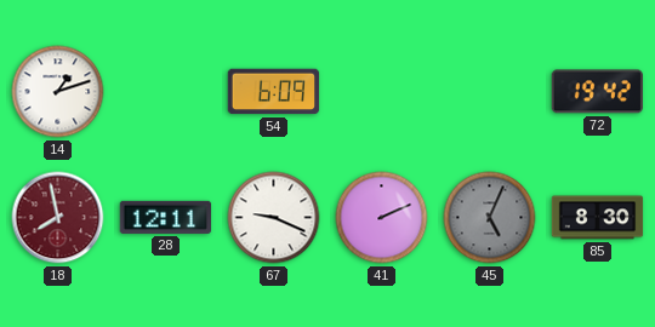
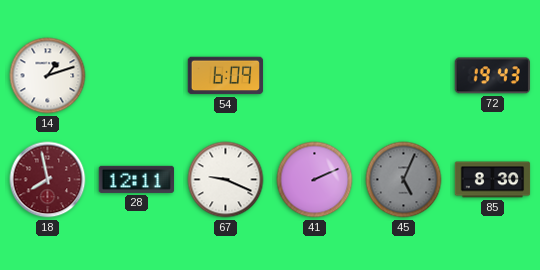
72: 19:42 -> 19:43 (492, 76)
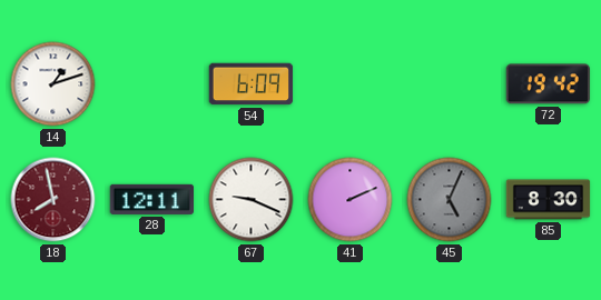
72: 19:43 -> 19:42 (548, 84)
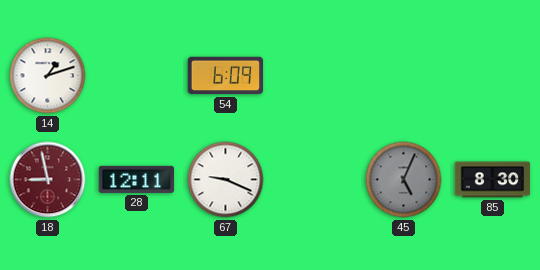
72: 19:42 -> none (548, 84)
18: 7:58 -> 8:58 (48, 180)
41: 2:11 -> none (351, 200)
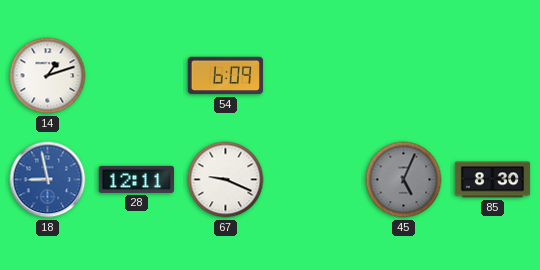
18 dial: burgundy -> blue (48, 180)
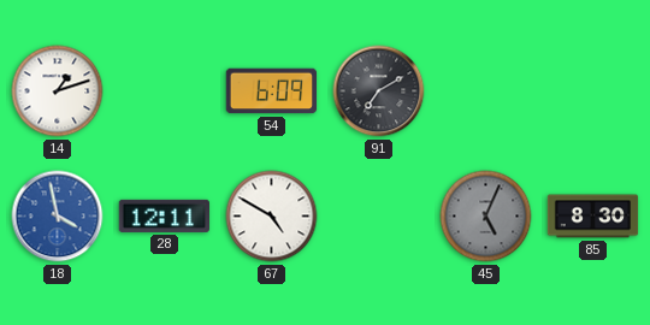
91: none -> 7:10 (379, 91)
18: 8:58 -> 3:58 (58, 217)
67: 9:19 -> 4:50 (272, 217)
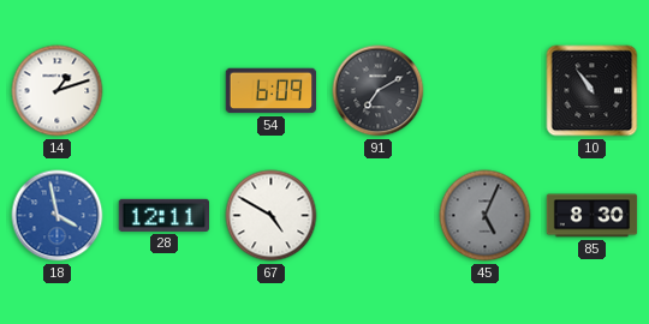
10: none -> 10:54 (593, 91)
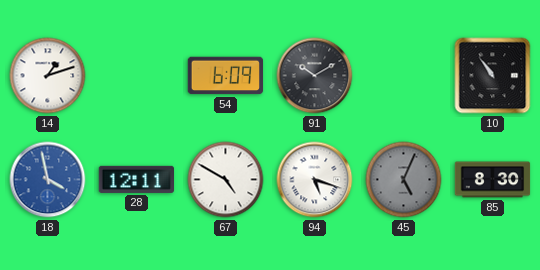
91: 7:10 -> 10:10 (315, 76)
94: none -> 5:18 (315, 180)
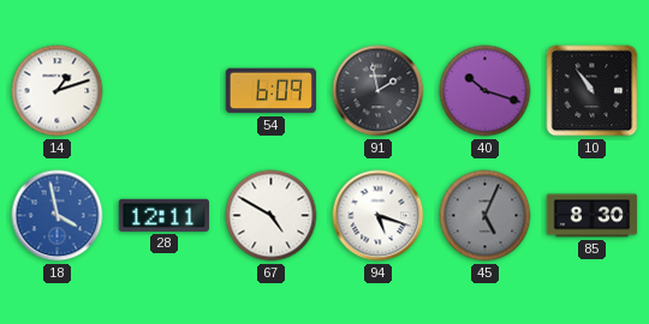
91: 10:10 -> 1:58 (379, 91)
40: none -> 10:18 (486, 91)
